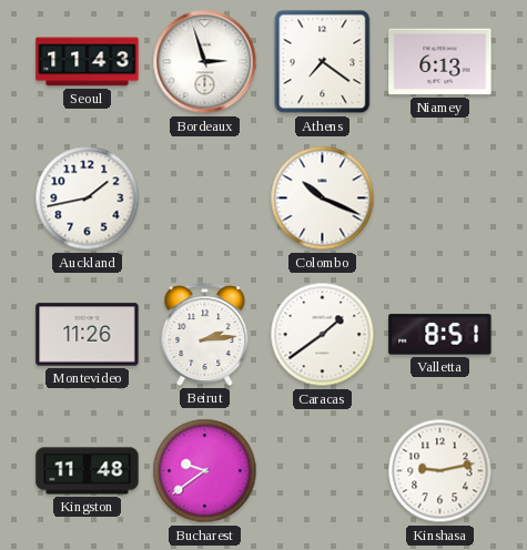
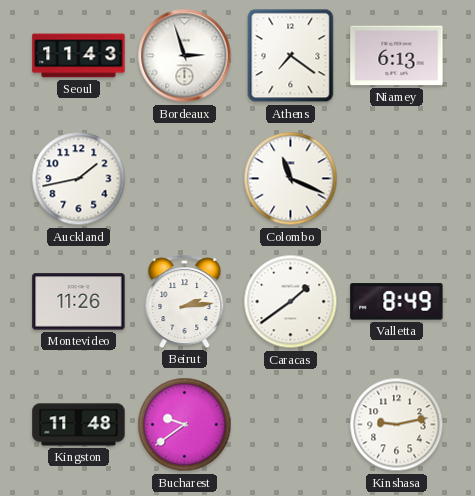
Colombo: 10:19 -> 11:19 (291, 179)
Valletta: 8:51 -> 8:49 (397, 302)
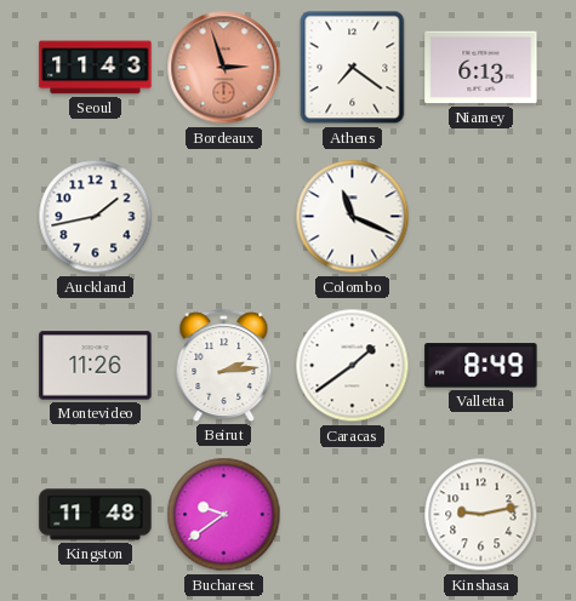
Bordeaux dial: white -> salmon (224, 68)
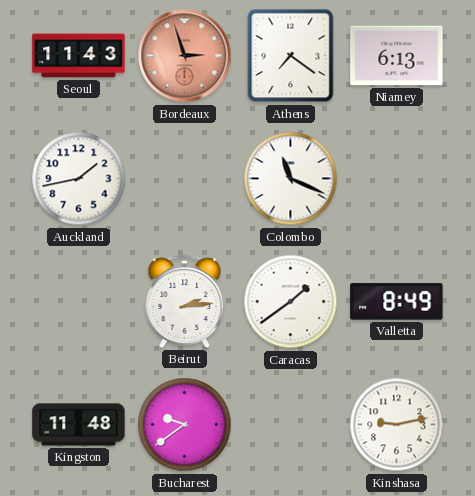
Montevideo: 11:26 -> none (96, 366)
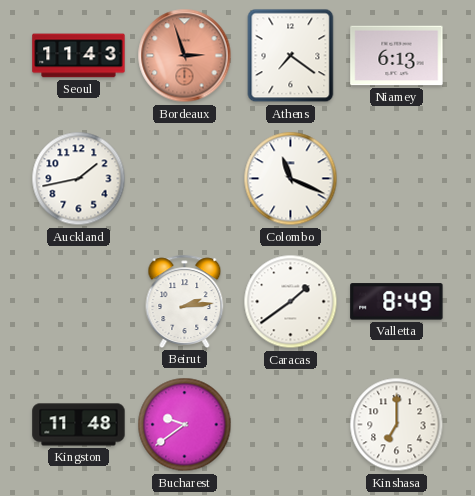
Kinshasa: 9:13 -> 7:00 (397, 425)
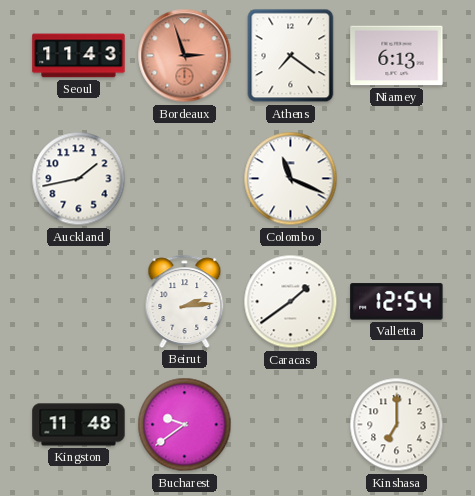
Valletta: 8:49 -> 12:54 (397, 302)
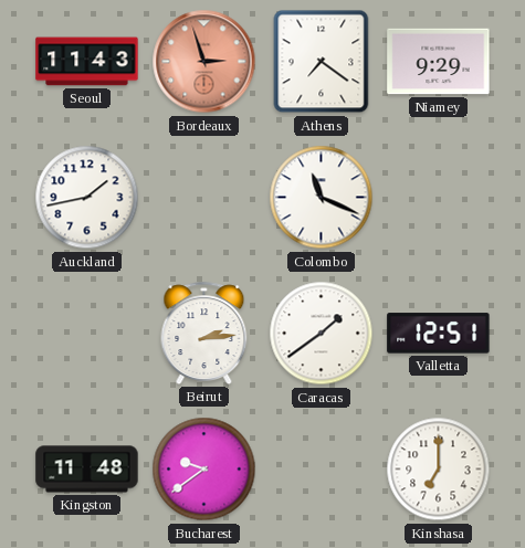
Niamey: 6:13 -> 9:29 (439, 62)
Valletta: 12:54 -> 12:51 (439, 334)
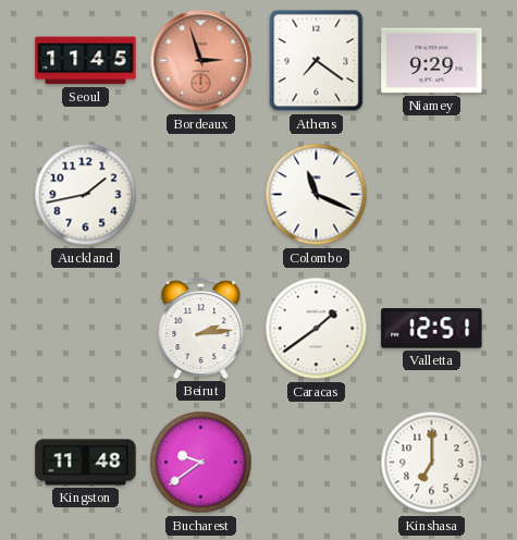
Seoul: 11:43 -> 11:45 (86, 61)
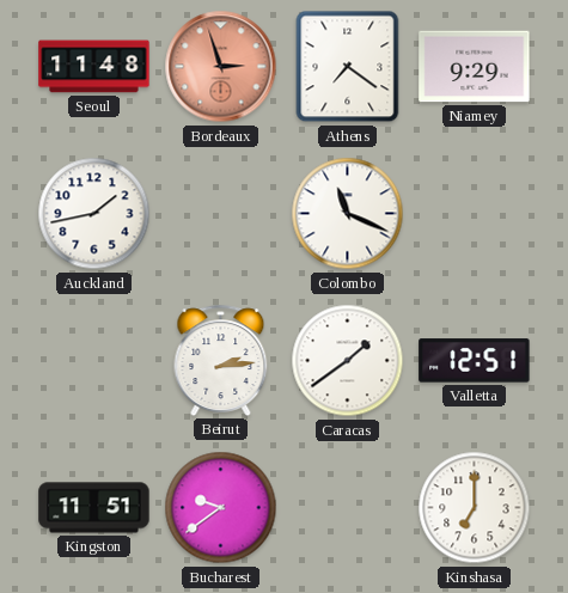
Seoul: 11:45 -> 11:48 (94, 67)
Kingston: 11:48 -> 11:51 (94, 508)
